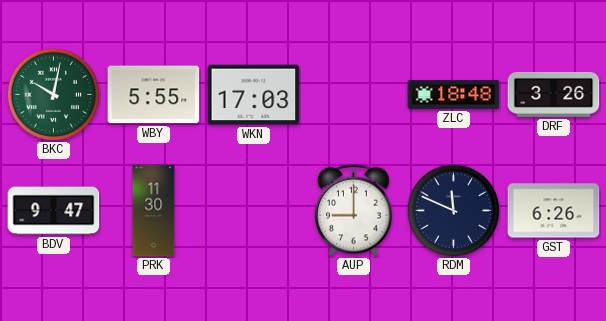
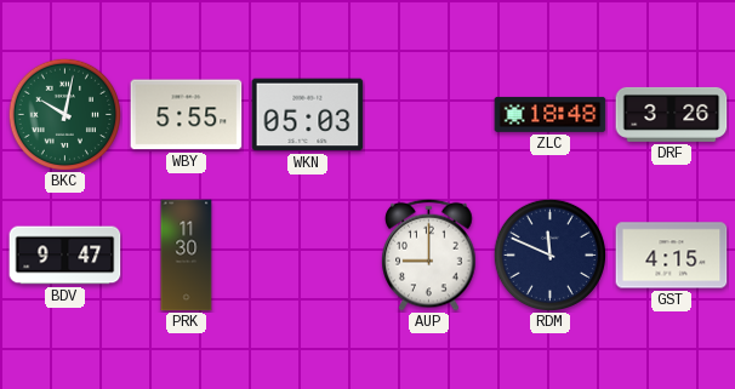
WKN: 17:03 -> 05:03 (308, 115)
GST: 6:26 -> 4:15 (672, 256)
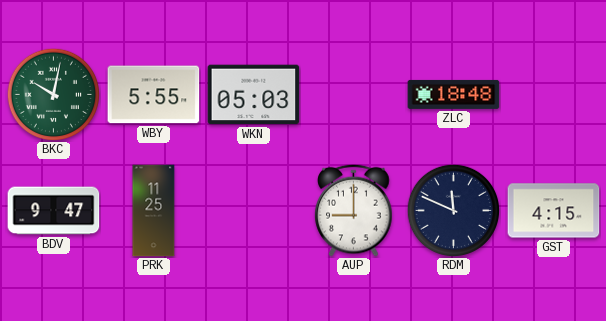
DRF: 3:26 -> none (672, 114)
PRK: 11:30 -> 11:25 (154, 211)
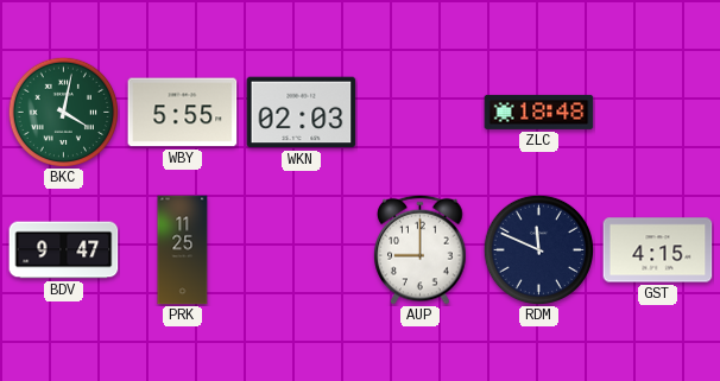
BKC: 10:02 -> 4:02 (63, 112)
WKN: 05:03 -> 02:03 (302, 113)
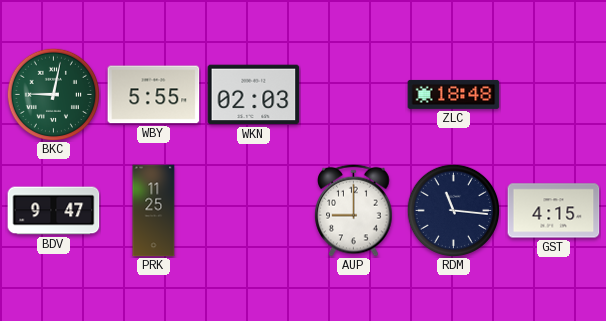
BKC: 4:02 -> 9:02 (53, 94)
RDM: 11:49 -> 11:16 (453, 210)
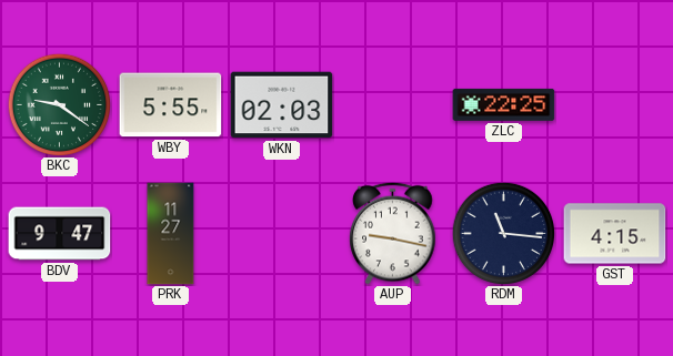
BKC: 9:02 -> 9:21 (59, 104)
ZLC: 18:48 -> 22:25 (504, 104)
PRK: 11:25 -> 11:27 (171, 234)
AUP: 9:00 -> 9:17 (393, 233)
